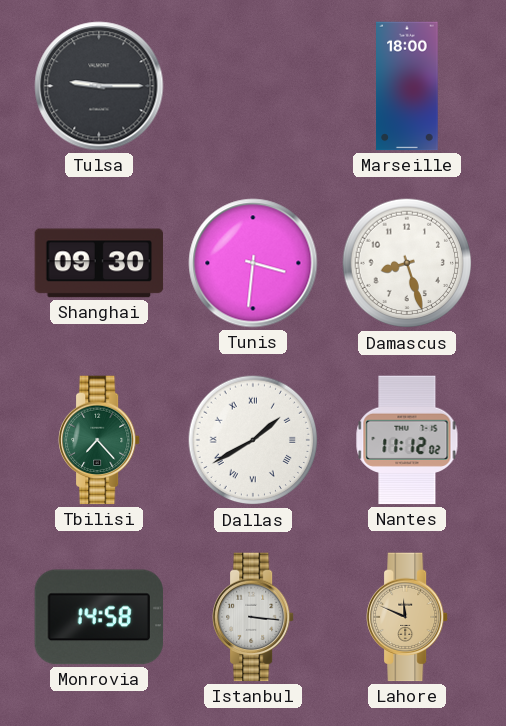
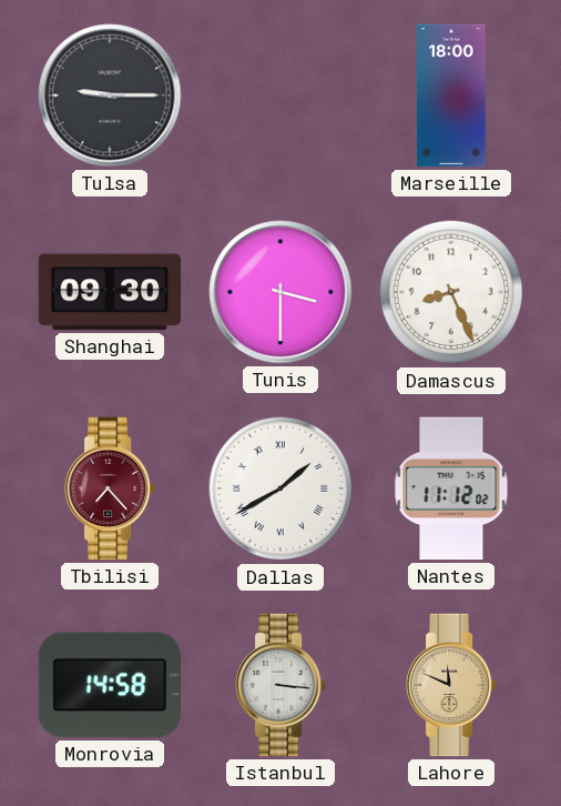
Tunis: 3:31 -> 3:30 (280, 292)
Damascus: 8:27 -> 8:26 (451, 292)
Tbilisi dial: green -> burgundy (111, 488)
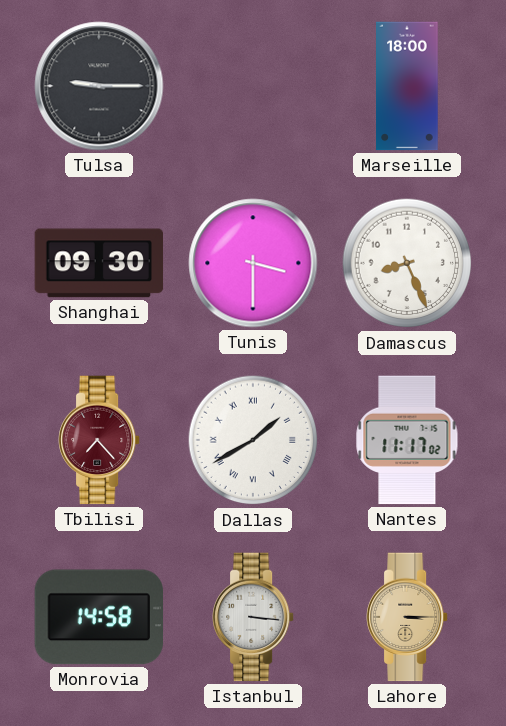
Nantes: 11:12 -> 11:17 (407, 440)
Lahore: 11:49 -> 3:15 (408, 617)
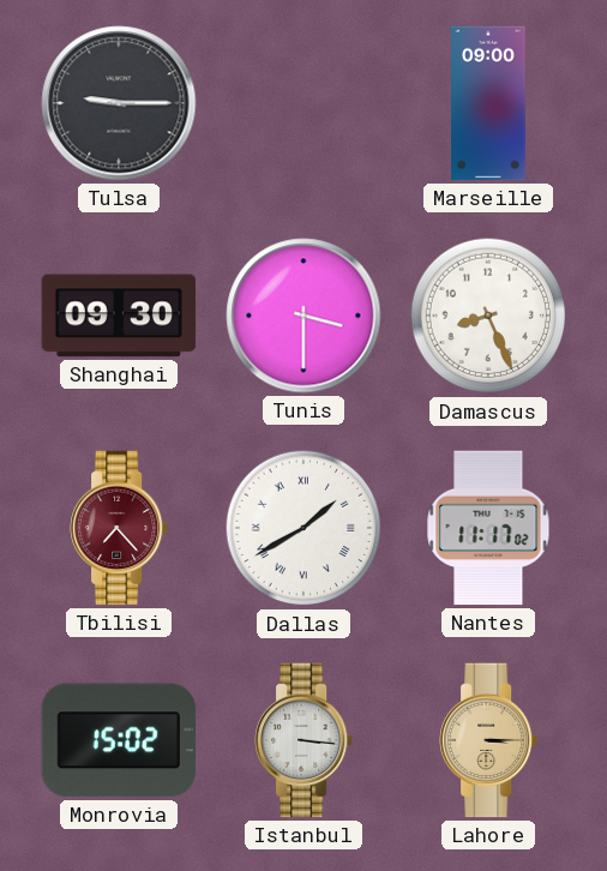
Marseille: 18:00 -> 09:00 (488, 103)
Monrovia: 14:58 -> 15:02 (119, 740)
